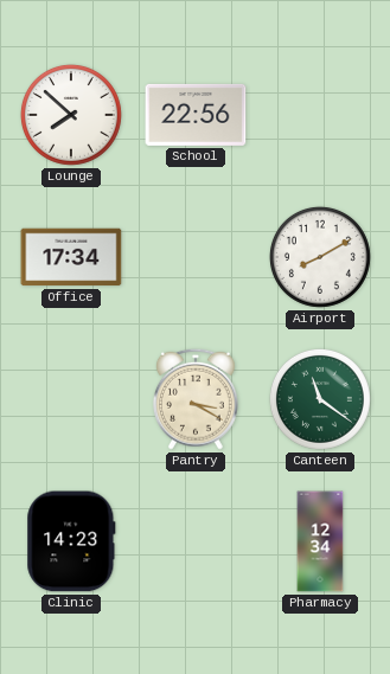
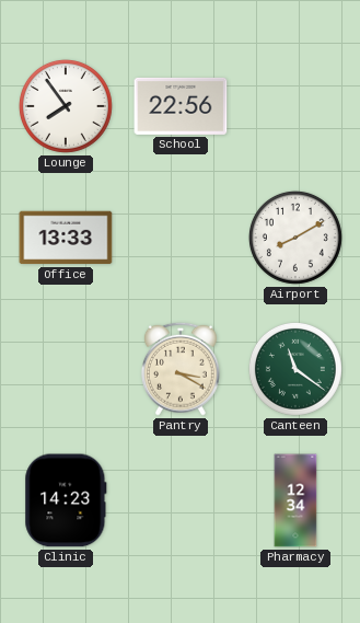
Lounge: 7:52 -> 7:54 (66, 106)
Office: 17:34 -> 13:33 (66, 238)
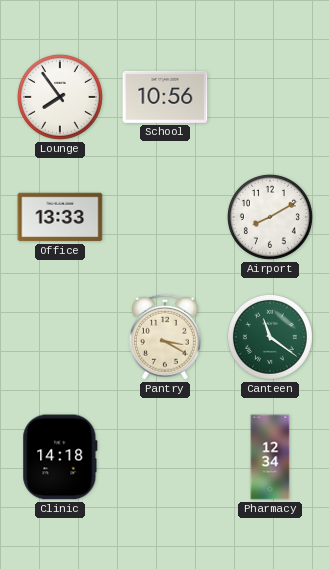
School: 22:56 -> 10:56 (165, 97)
Clinic: 14:23 -> 14:18 (60, 457)
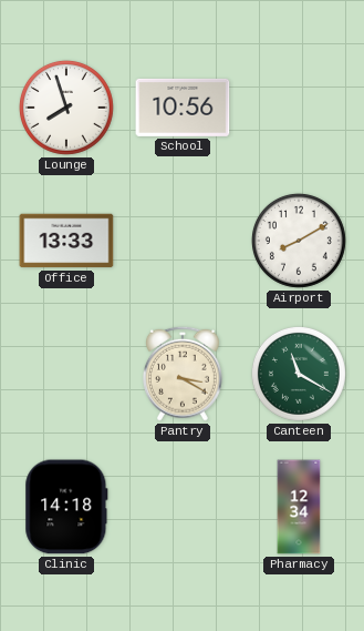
Lounge: 7:54 -> 7:57 (66, 108)
Canteen: 11:21 -> 11:20 (299, 374)
